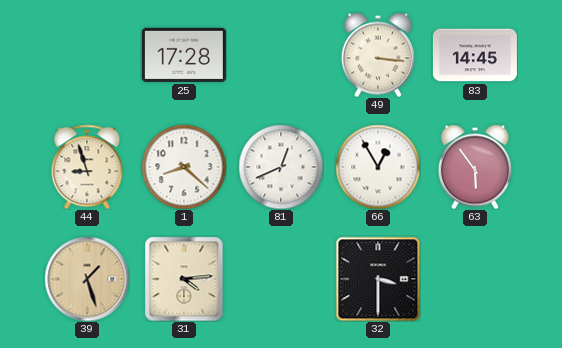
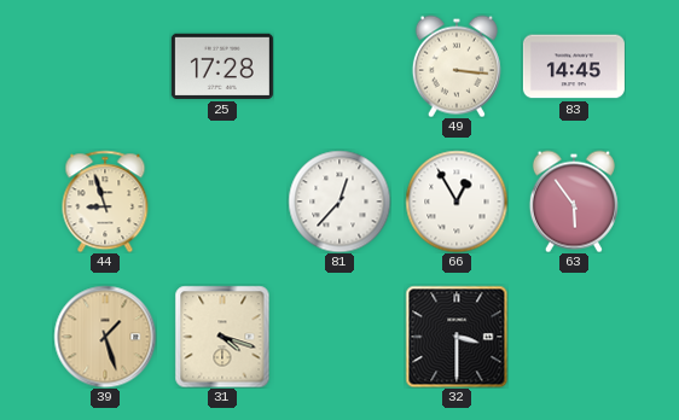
1: 8:22 -> none (184, 167)
81: 12:41 -> 12:37 (339, 202)
31: 4:14 -> 4:18 (222, 337)
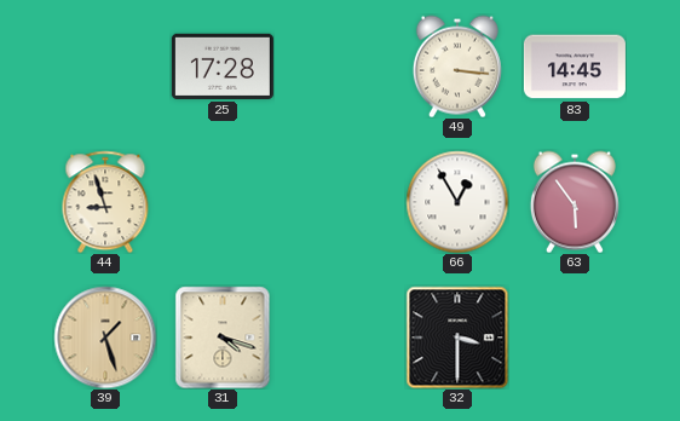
81: 12:37 -> none (339, 202)
